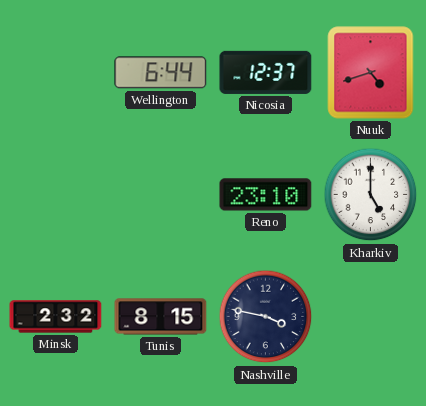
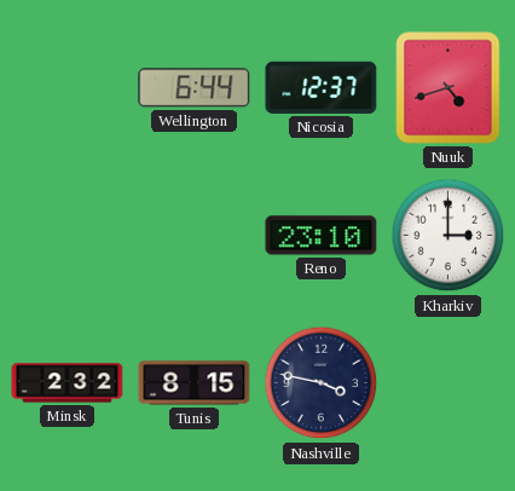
Kharkiv: 5:00 -> 3:00 (449, 236)
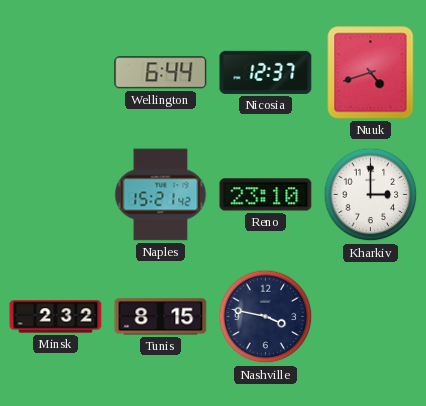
Naples: none -> 15:21 (161, 195)
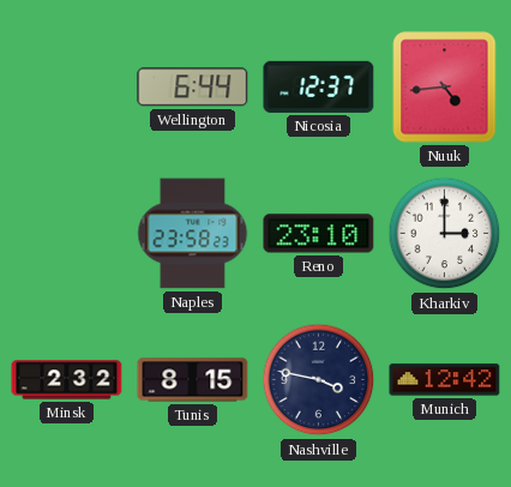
Nuuk: 4:42 -> 4:44 (445, 88)
Naples: 15:21 -> 23:58 (193, 234)
Munich: none -> 12:42 (445, 380)
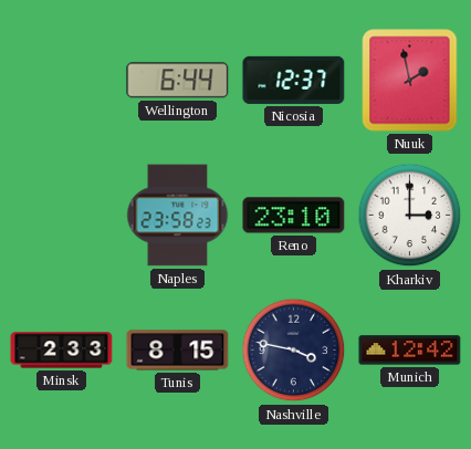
Nuuk: 4:44 -> 1:58 (410, 81)
Minsk: 2:32 -> 2:33 (62, 351)
